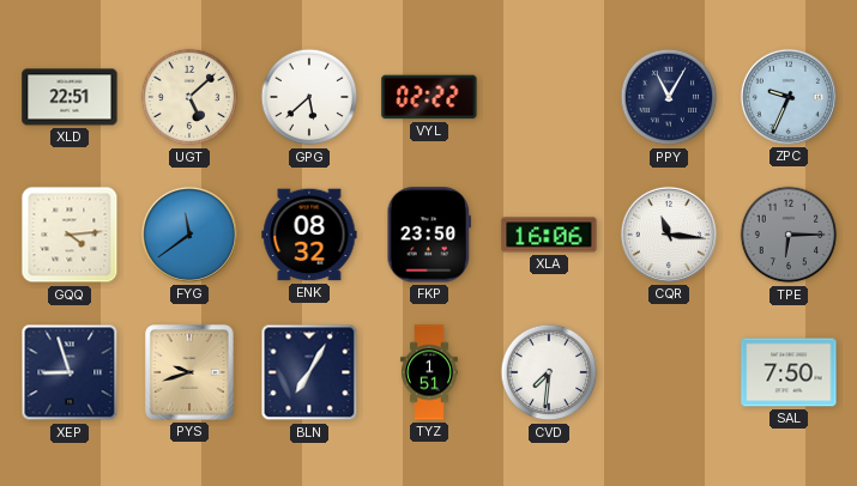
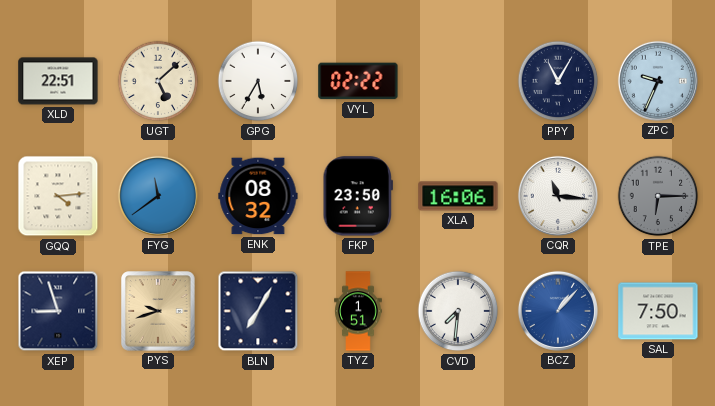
GPG: 5:38 -> 5:35 (258, 81)
BCZ: none -> 1:07 (558, 311)
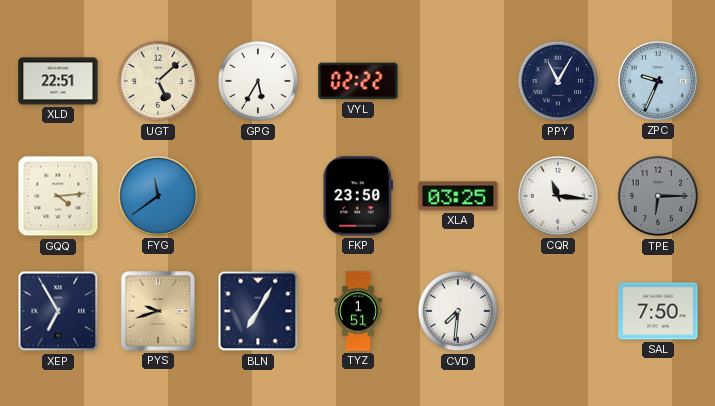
ENK: 08:32 -> none (258, 196)
XLA: 16:06 -> 03:25 (458, 196)
XEP: 8:57 -> 6:55 (58, 311)
BCZ: 1:07 -> none (558, 311)
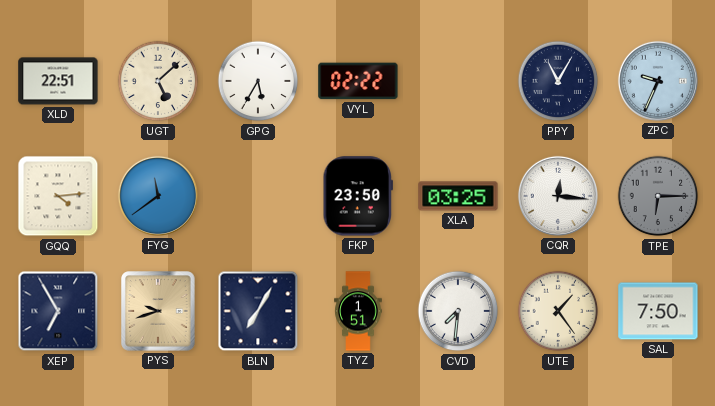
CQR: 11:16 -> 12:16 (558, 196)
UTE: none -> 1:24 (558, 311)
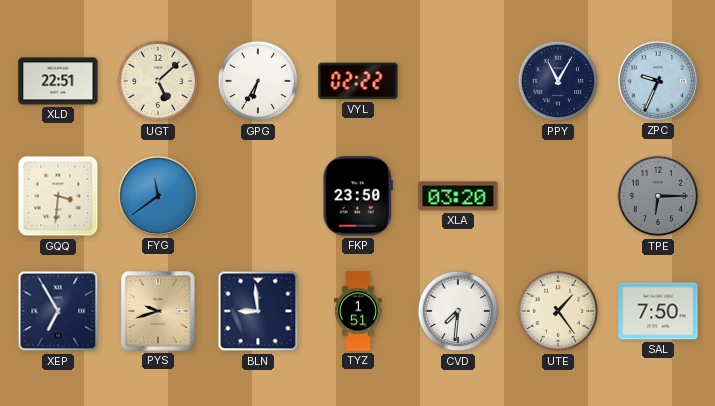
GPG: 5:35 -> 6:35 (258, 81)
GQQ: 4:14 -> 3:31 (58, 196)
XLA: 03:25 -> 03:20 (458, 196)
CQR: 12:16 -> none (558, 196)
BLN: 7:05 -> 8:59 (258, 311)
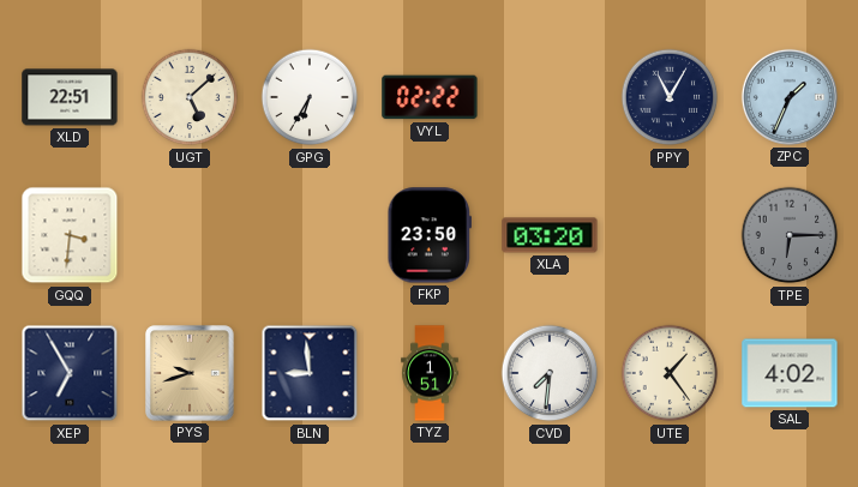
ZPC: 9:34 -> 1:34 (790, 97)
FYG: 11:39 -> none (158, 196)
SAL: 7:50 -> 4:02 (790, 373)
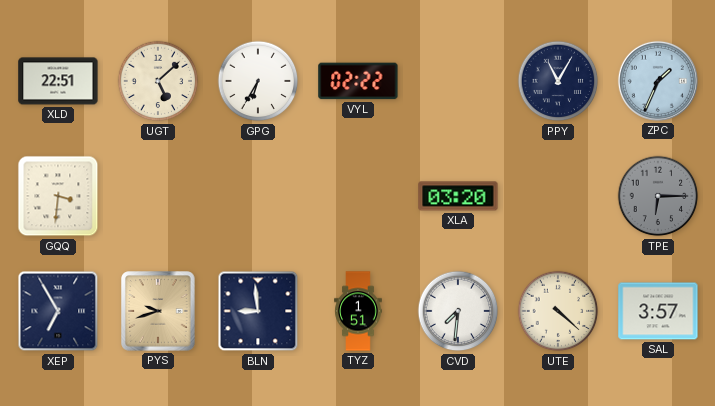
FKP: 23:50 -> none (430, 235)
UTE: 1:24 -> 4:22 (558, 311)
SAL: 4:02 -> 3:57 (658, 311)
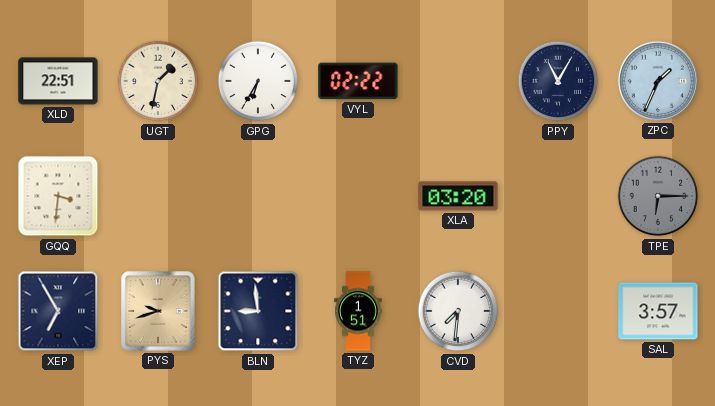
UGT: 5:08 -> 1:32 (158, 81)
UTE: 4:22 -> none (558, 311)
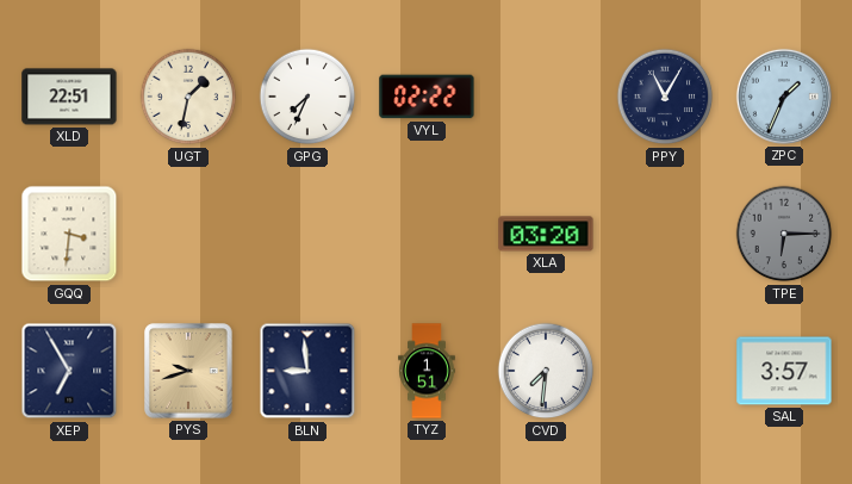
GPG: 6:35 -> 7:34 (307, 97)
